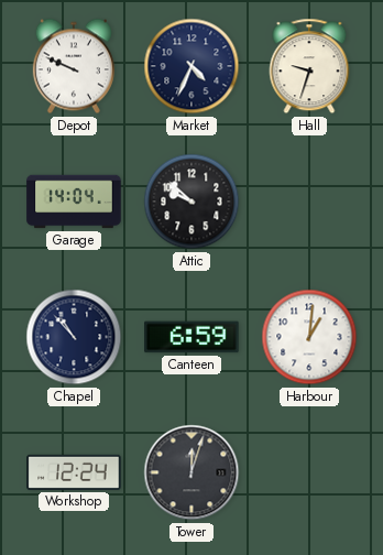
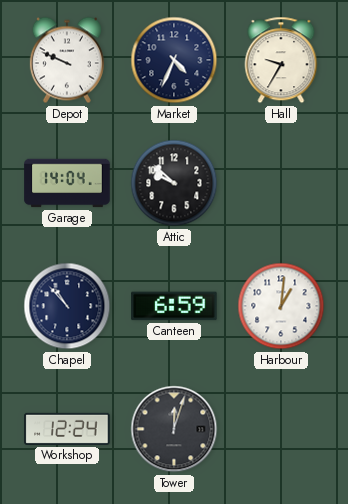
Hall: 9:33 -> 9:35 (281, 60)
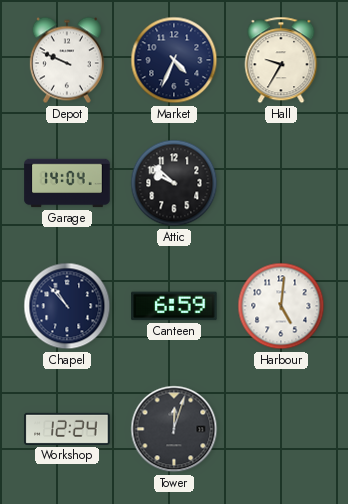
Harbour: 1:01 -> 5:01 (281, 306)
